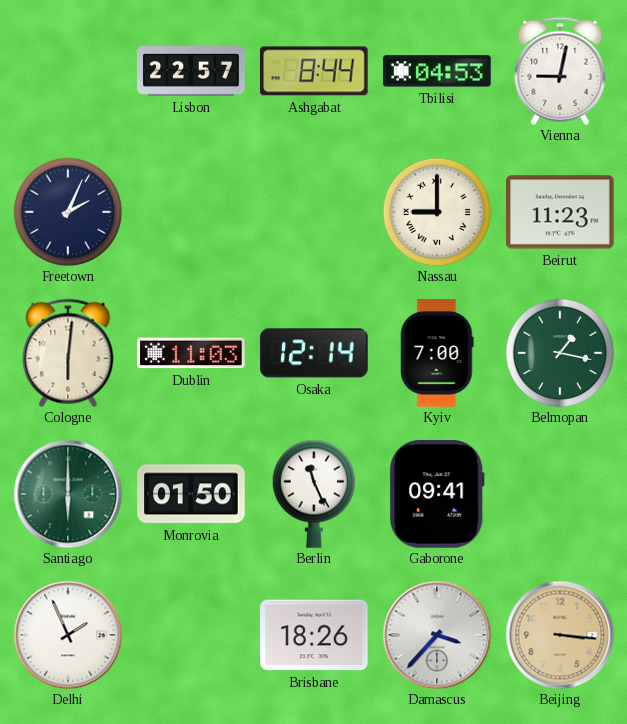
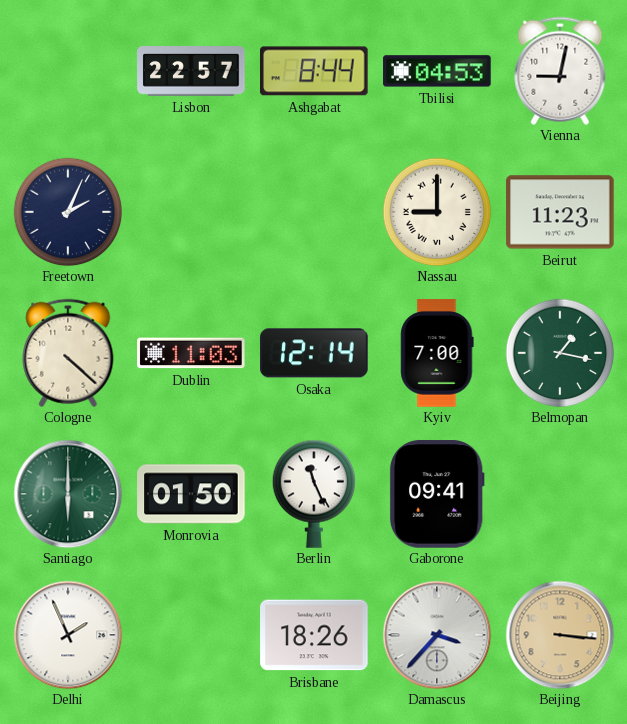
Cologne: 6:01 -> 4:22 (68, 353)
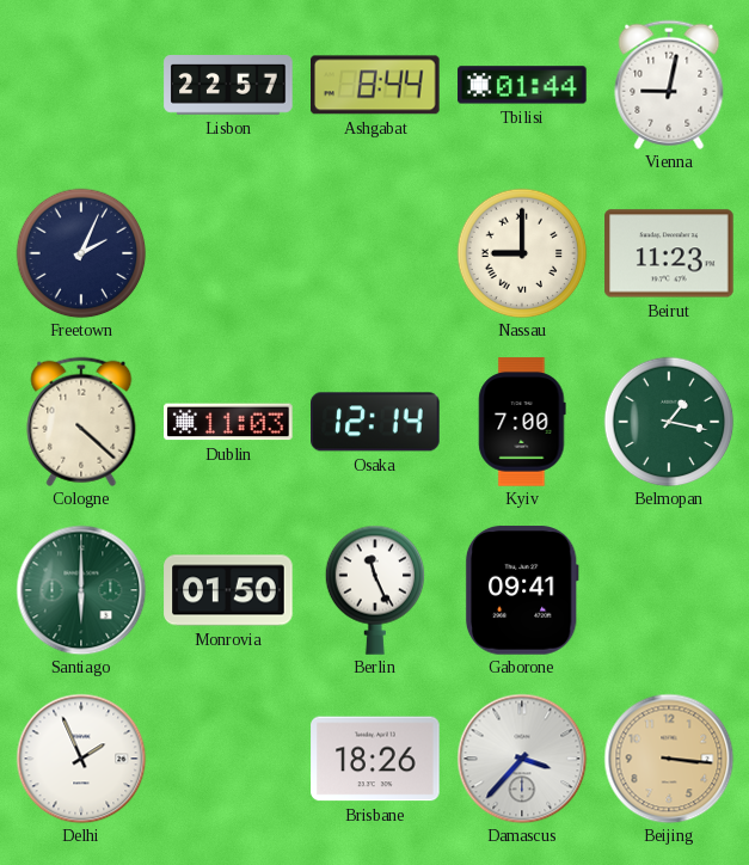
Tbilisi: 04:53 -> 01:44 (522, 85)
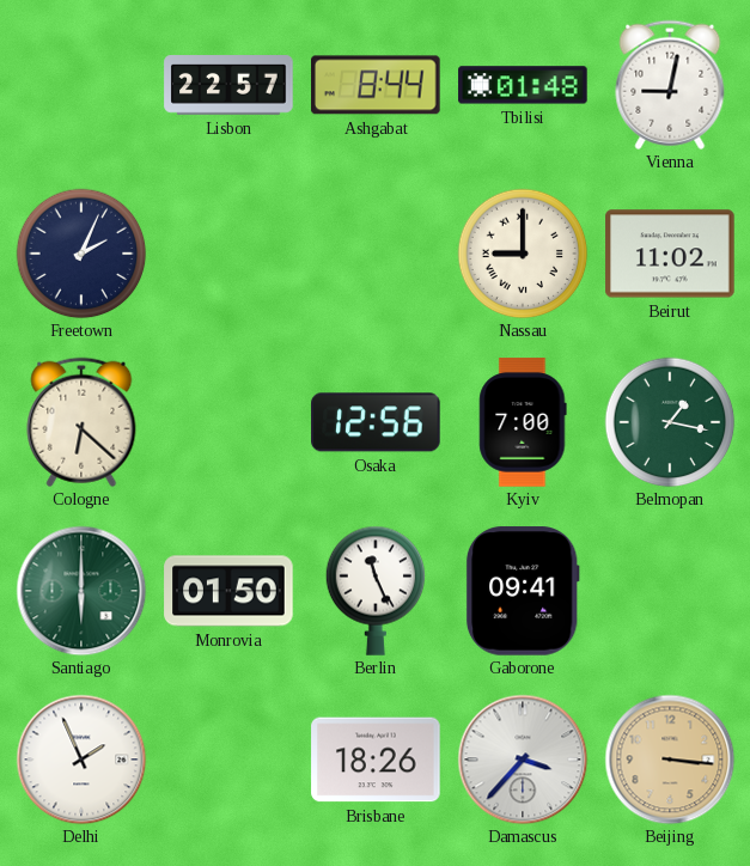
Tbilisi: 01:44 -> 01:48 (523, 85)
Beirut: 11:23 -> 11:02 (670, 254)
Cologne: 4:22 -> 6:22 (81, 422)
Dublin: 11:03 -> none (228, 422)
Osaka: 12:14 -> 12:56 (376, 422)
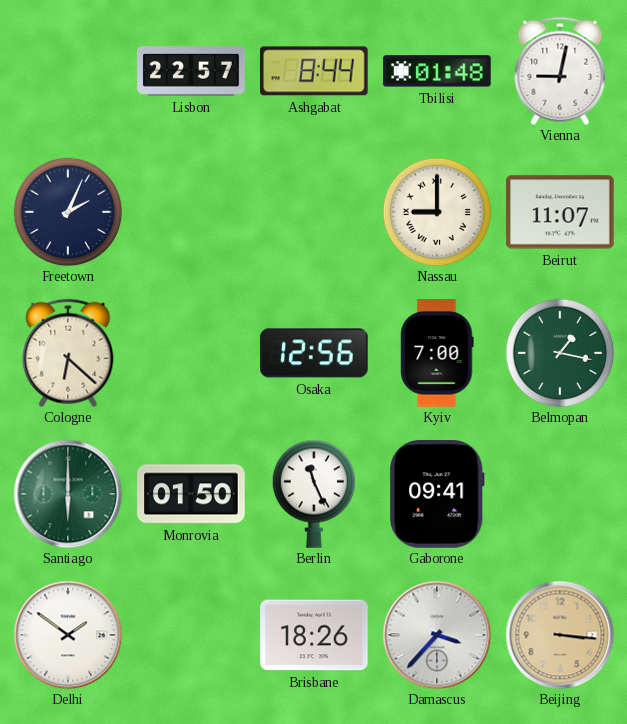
Beirut: 11:02 -> 11:07 (560, 212)
Delhi: 1:56 -> 1:51 (68, 635)
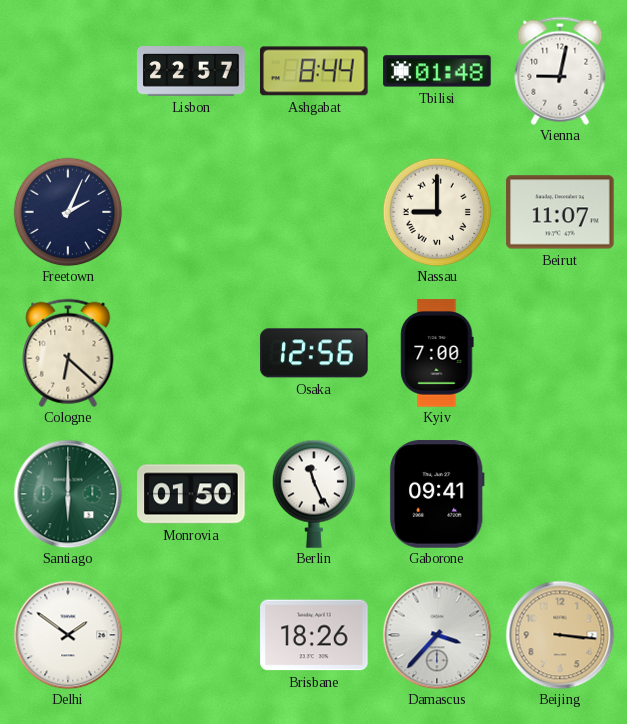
Belmopan: 1:17 -> none (560, 353)
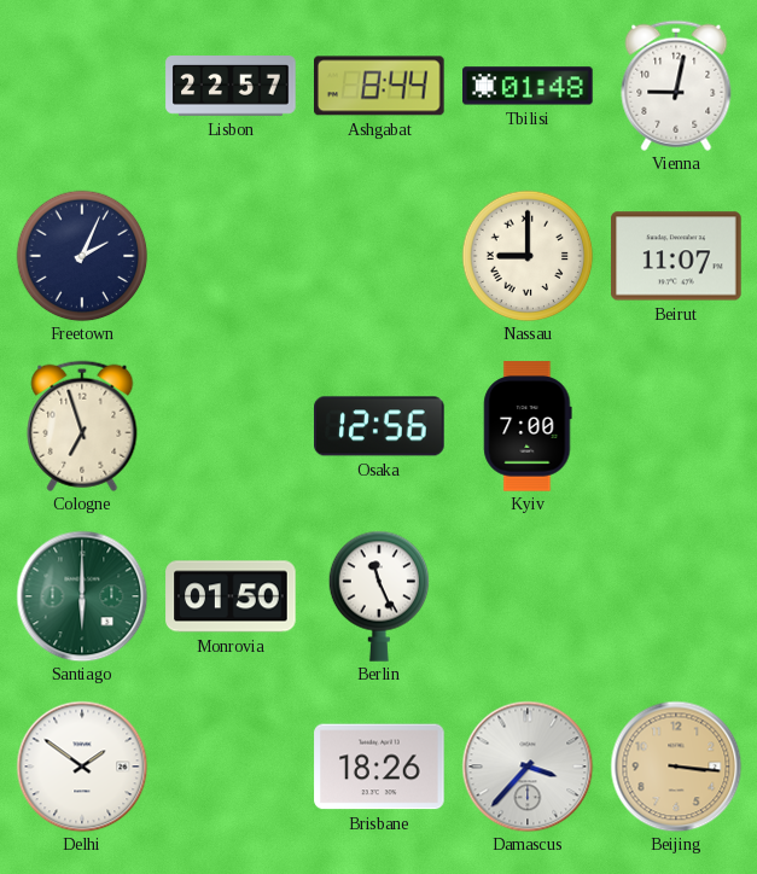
Cologne: 6:22 -> 6:57 (82, 426)
Gaborone: 09:41 -> none (437, 494)
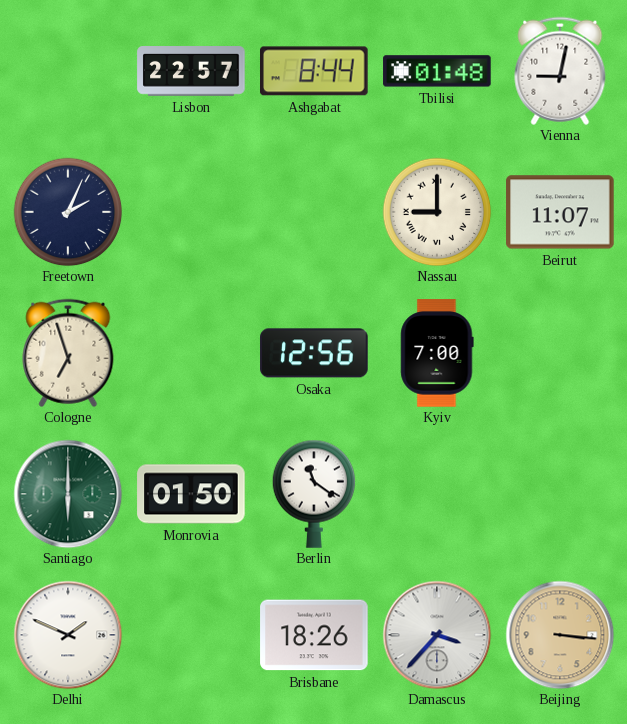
Berlin: 11:26 -> 11:21 (314, 494)
Delhi: 1:51 -> 1:49 (68, 635)
